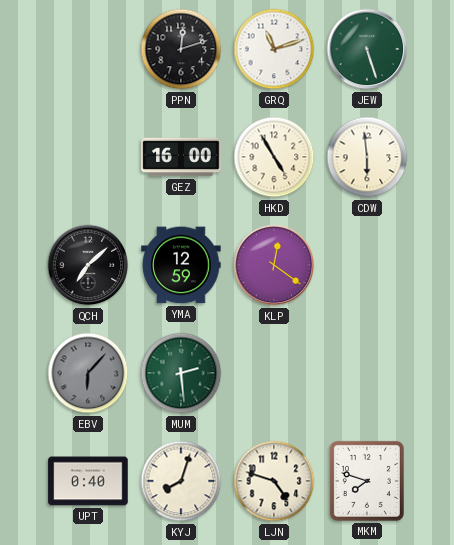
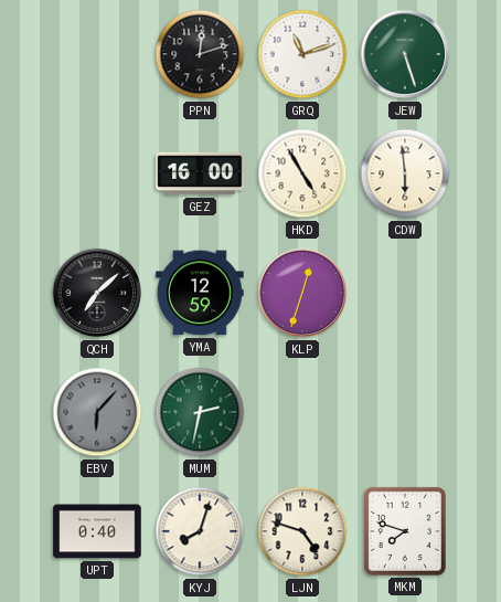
KLP: 12:21 -> 12:33 (302, 293)
MUM: 2:29 -> 2:32 (200, 412)
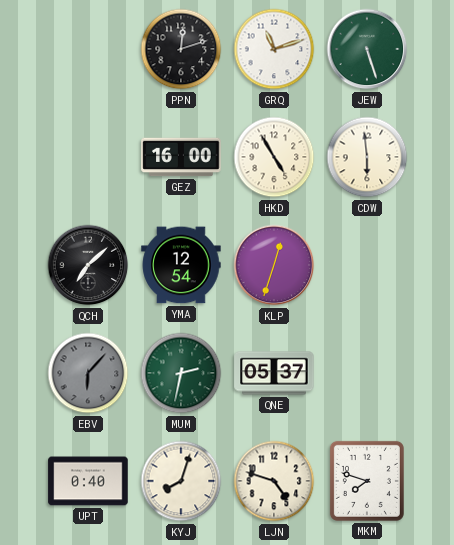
YMA: 12:59 -> 12:54 (181, 265)
QNE: none -> 05:37 (274, 373)
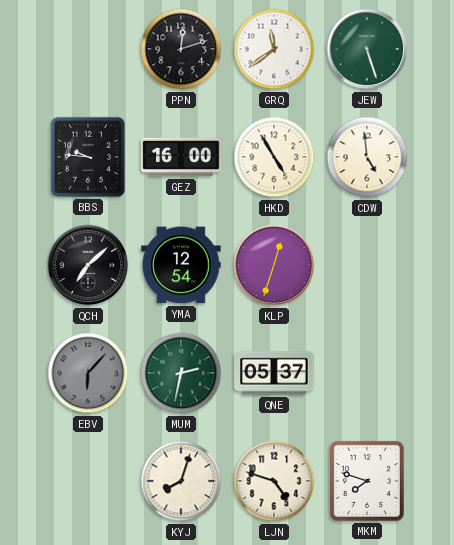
GRQ: 11:12 -> 11:39 (274, 49)
BBS: none -> 9:46 (88, 157)
CDW: 5:59 -> 4:59 (367, 157)
UPT: 0:40 -> none (88, 481)
